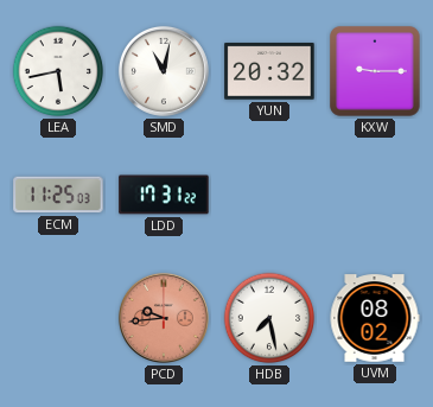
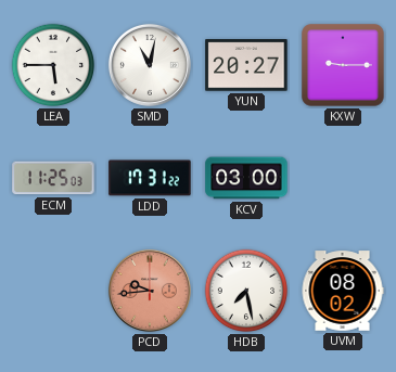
LEA: 5:43 -> 5:45 (53, 65)
YUN: 20:32 -> 20:27 (246, 65)
KCV: none -> 03:00 (246, 178)
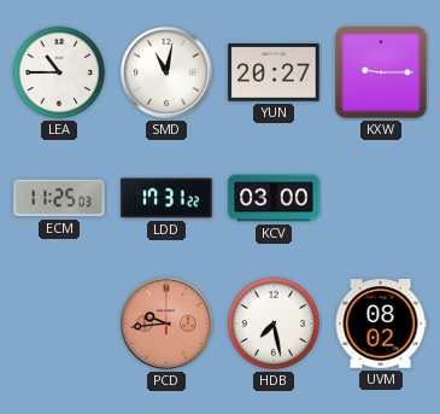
LEA: 5:45 -> 10:45 (59, 72)
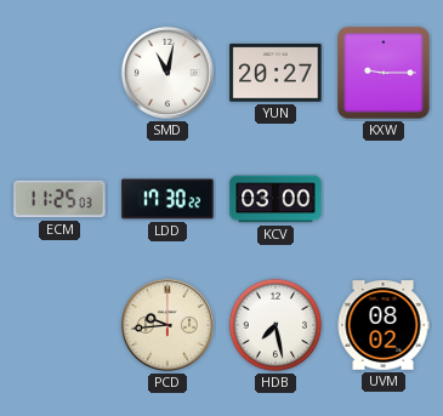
LEA: 10:45 -> none (59, 72)
LDD: 17:31 -> 17:30 (167, 199)
PCD dial: salmon -> cream (167, 325)
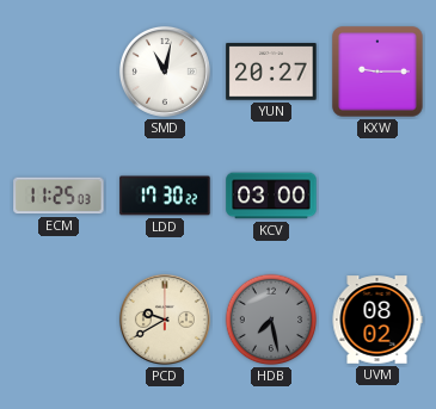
PCD: 9:44 -> 9:40 (165, 320)
HDB dial: white -> grey (271, 320)
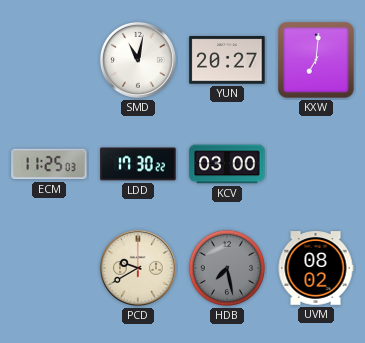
KXW: 9:15 -> 7:01 (316, 60)
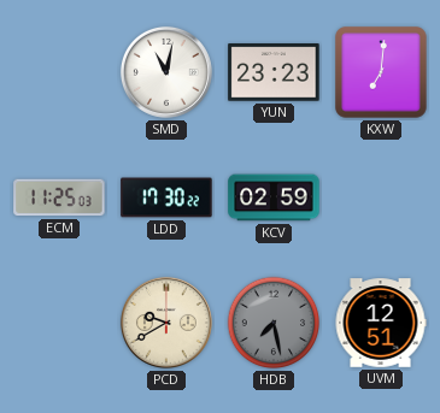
YUN: 20:27 -> 23:23 (274, 72)
KCV: 03:00 -> 02:59 (274, 197)
UVM: 08:02 -> 12:51 (381, 323)
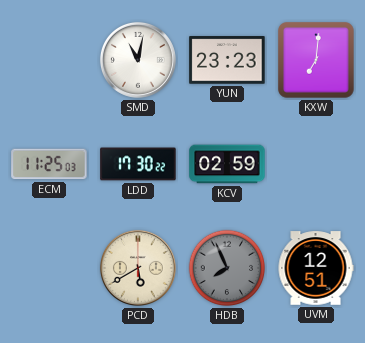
PCD: 9:40 -> 5:40 (138, 268)
HDB: 7:28 -> 7:56 (227, 268)
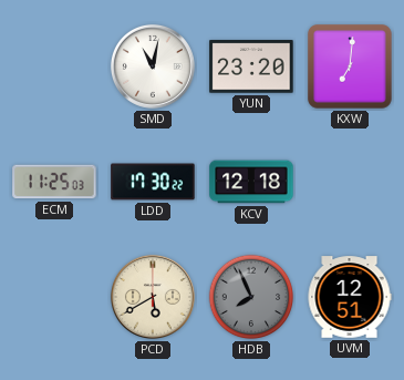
YUN: 23:23 -> 23:20 (251, 66)
KCV: 02:59 -> 12:18 (251, 182)
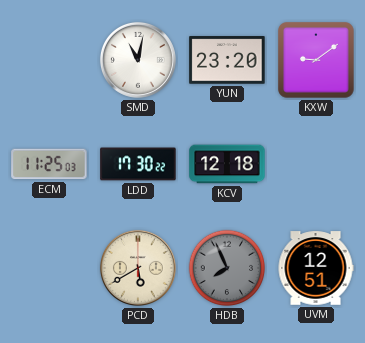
KXW: 7:01 -> 9:09 (316, 60)
